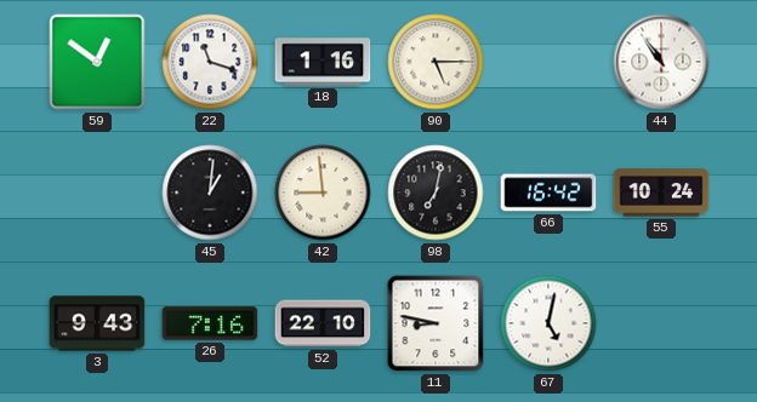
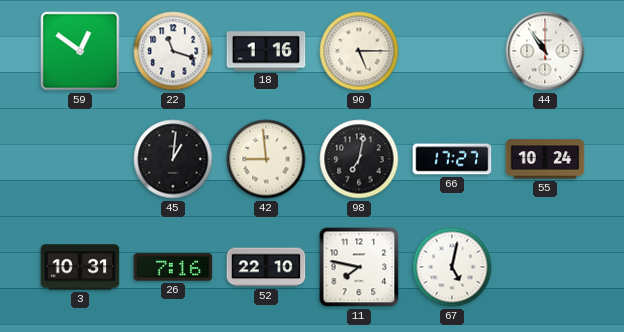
66: 16:42 -> 17:27 (452, 159)
3: 9:43 -> 10:31 (80, 267)
11: 8:47 -> 7:47 (359, 267)
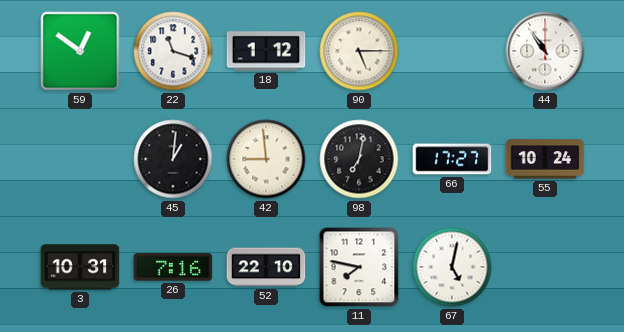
18: 1:16 -> 1:12 (266, 51)
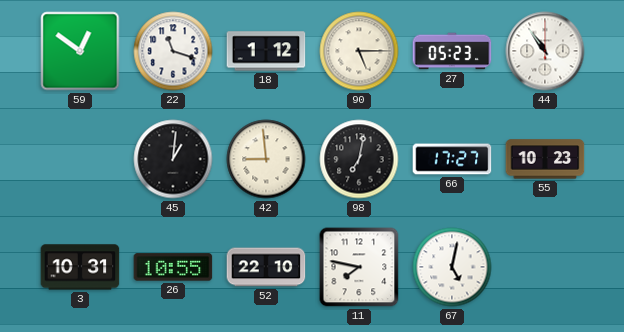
27: none -> 05:23 (452, 51)
55: 10:24 -> 10:23 (545, 159)
26: 7:16 -> 10:55 (173, 267)
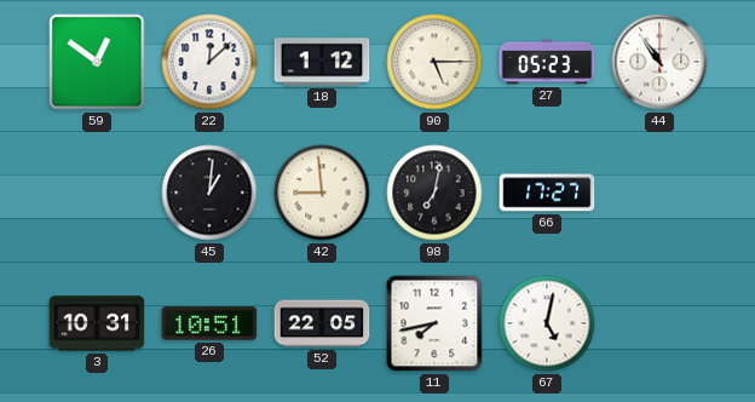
22: 11:18 -> 12:08 (209, 62)
55: 10:23 -> none (545, 159)
26: 10:55 -> 10:51 (209, 323)
52: 22:10 -> 22:05 (322, 323)
11: 7:47 -> 7:43 (434, 323)
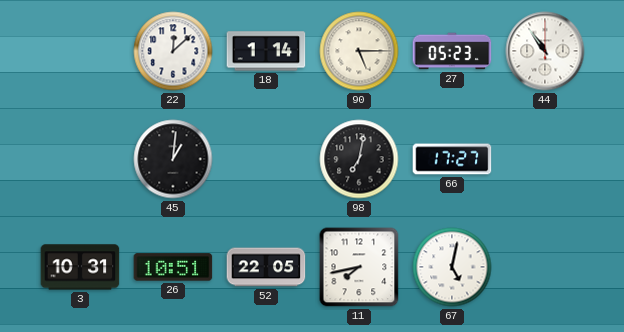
59: 12:51 -> none (97, 62)
18: 1:12 -> 1:14 (266, 51)
42: 8:59 -> none (322, 193)
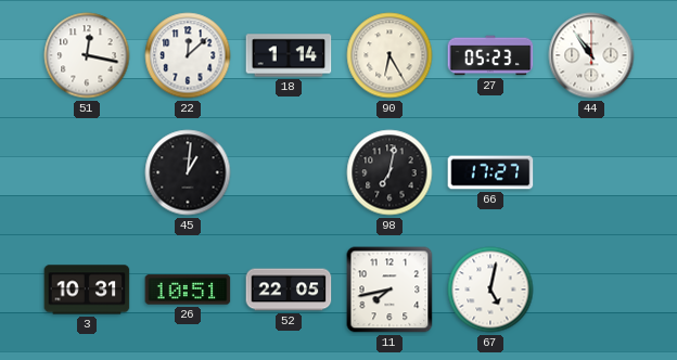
51: none -> 12:17 (87, 55)
90: 5:15 -> 6:25 (389, 55)
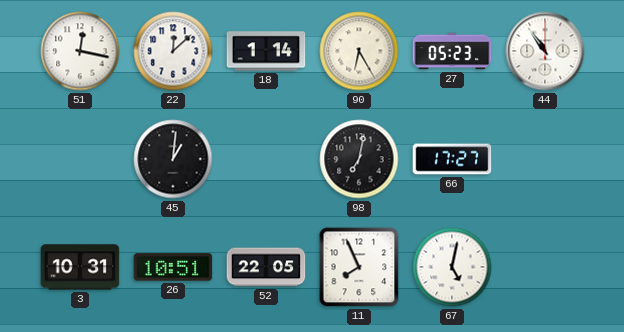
11: 7:43 -> 7:56 (359, 267)
